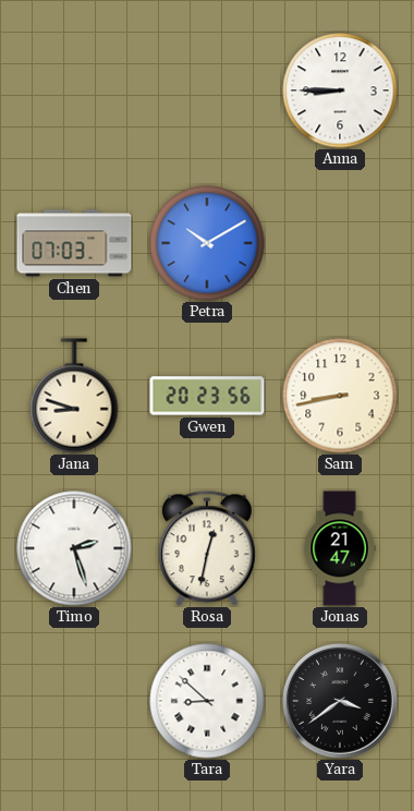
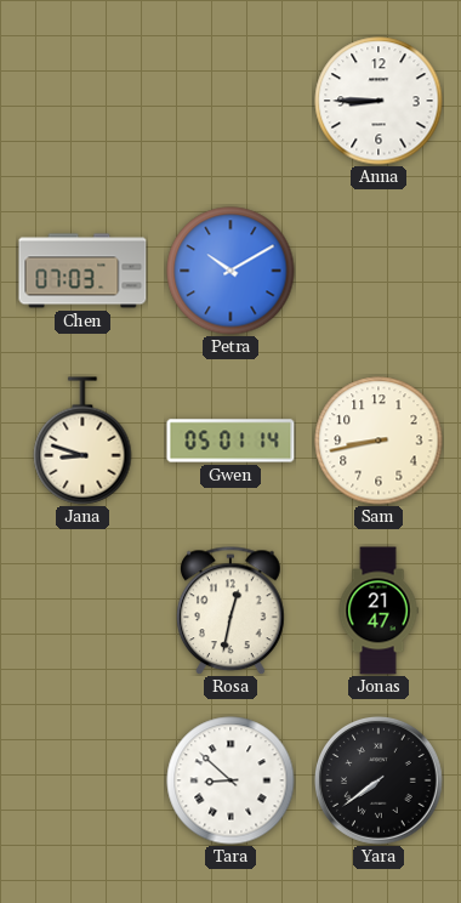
Gwen: 20:23 -> 05:01 (231, 441)
Timo: 2:27 -> none (74, 548)
Yara: 3:39 -> 7:39 (380, 782)
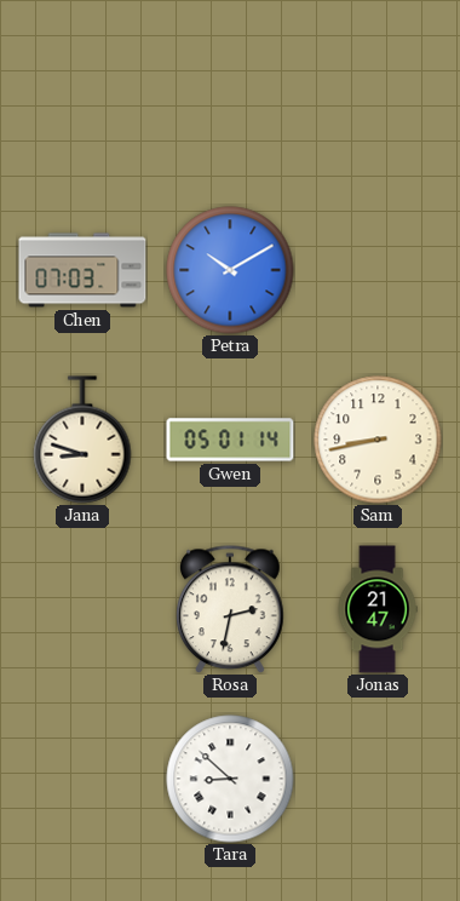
Anna: 8:45 -> none (379, 101)
Rosa: 12:32 -> 2:32 (230, 609)
Yara: 7:39 -> none (380, 782)
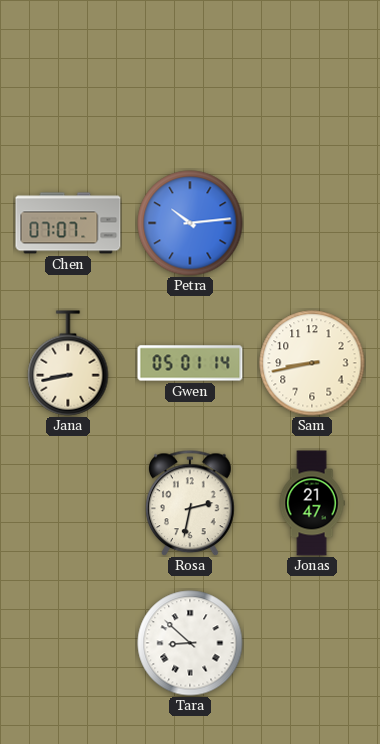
Chen: 07:03 -> 07:07 (68, 223)
Petra: 10:10 -> 10:14 (190, 223)
Jana: 8:48 -> 8:43 (68, 363)
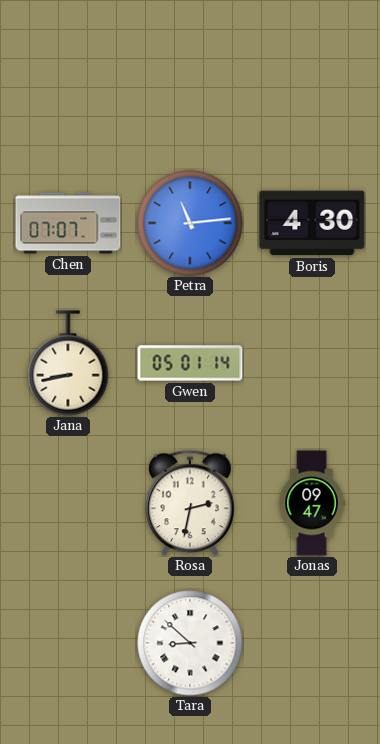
Petra: 10:14 -> 11:14 (190, 223)
Boris: none -> 4:30 (312, 223)
Sam: 8:43 -> none (312, 363)
Jonas: 21:47 -> 09:47 (312, 503)
